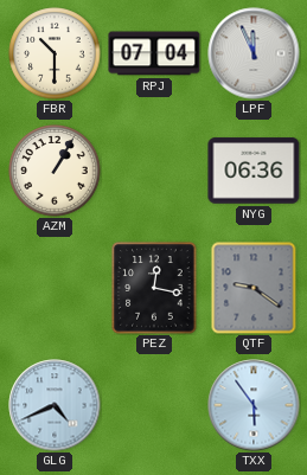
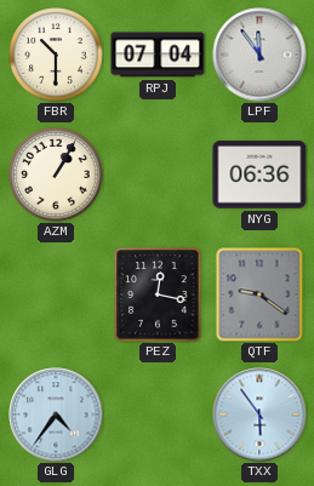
LPF: 11:56 -> 11:54 (259, 55)
GLG: 4:41 -> 4:36 (56, 414)
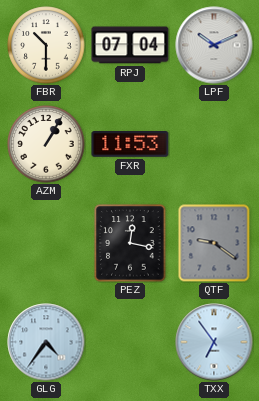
LPF: 11:54 -> 10:11 (214, 45)
FXR: none -> 11:53 (130, 145)
NYG: 06:36 -> none (259, 175)
TXX: 5:54 -> 6:54 (214, 342)
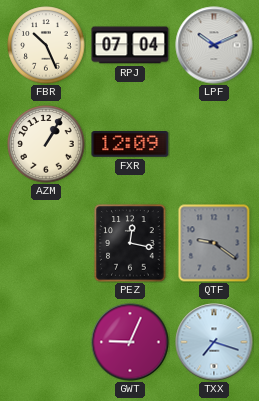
FBR: 10:30 -> 10:26 (46, 45)
FXR: 11:53 -> 12:09 (130, 145)
GLG: 4:36 -> none (46, 342)
GWT: none -> 9:04 (130, 342)
TXX: 6:54 -> 7:18 (214, 342)
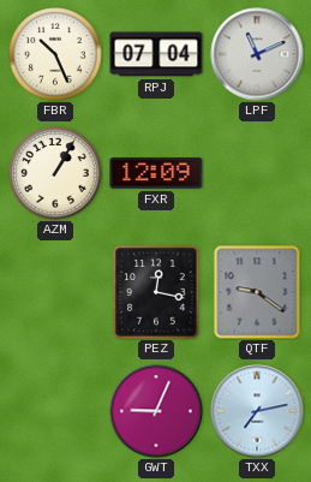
LPF: 10:11 -> 11:11 (257, 54)
TXX: 7:18 -> 7:13 (257, 411)
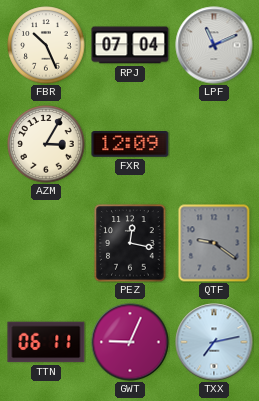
AZM: 1:05 -> 3:05 (46, 144)
TTN: none -> 06:11 (46, 342)
